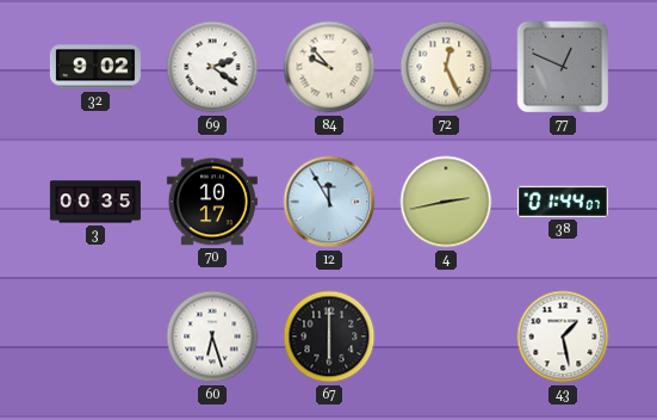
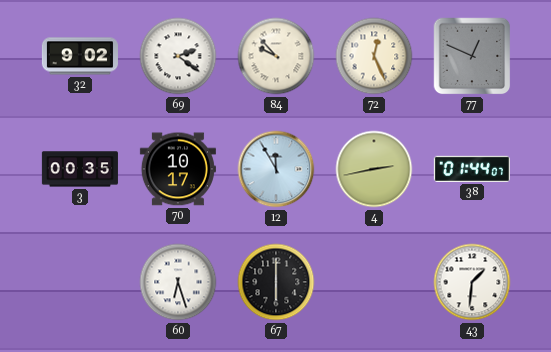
43: 1:28 -> 1:31 (472, 282)
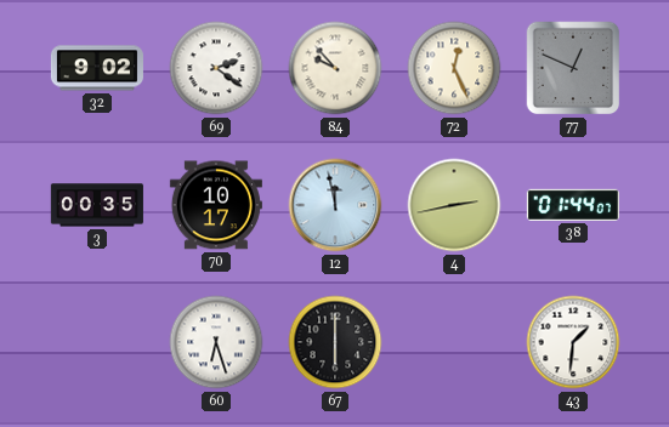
12: 11:55 -> 11:58 (335, 205)
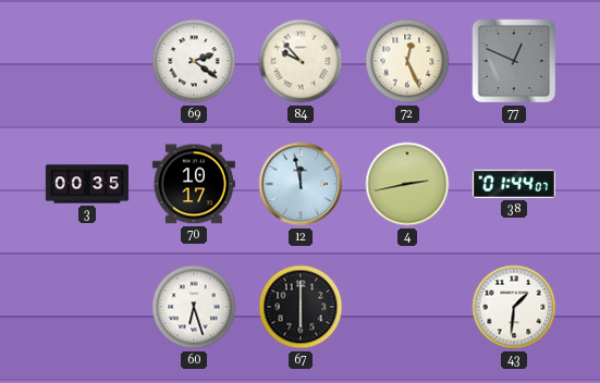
32: 9:02 -> none (97, 68)
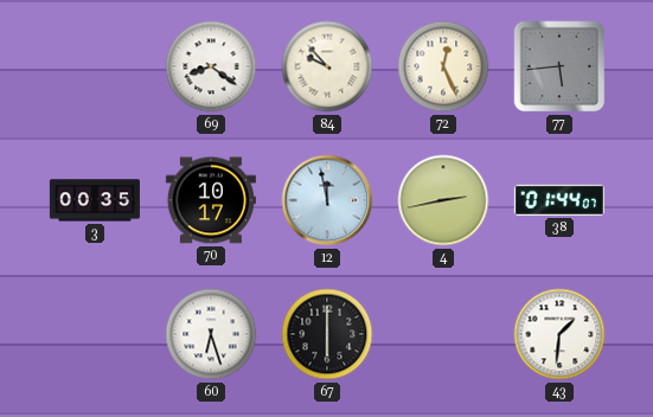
69: 2:21 -> 8:21 (211, 66)
77: 12:49 -> 5:44 (559, 66)
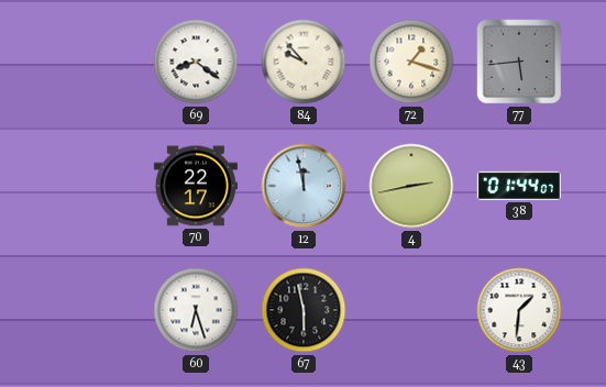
72: 12:26 -> 1:18 (411, 62)
3: 00:35 -> none (95, 200)
70: 10:17 -> 22:17 (196, 186)
67: 6:00 -> 5:58 (304, 310)
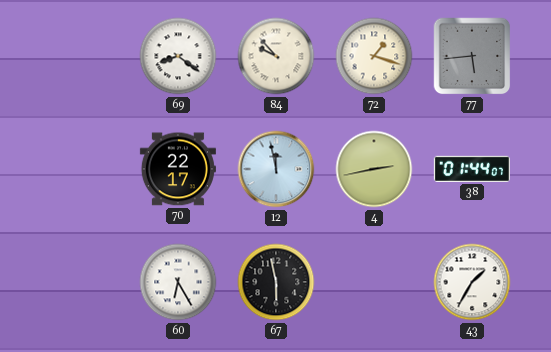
60: 6:27 -> 6:25 (178, 282)
43: 1:31 -> 1:35 (472, 282)
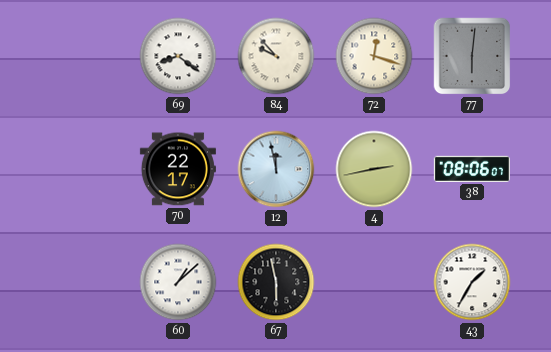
72: 1:18 -> 12:18 (374, 56)
77: 5:44 -> 6:01 (472, 56)
38: 01:44 -> 08:06 (472, 169)
60: 6:25 -> 1:08 (178, 282)
